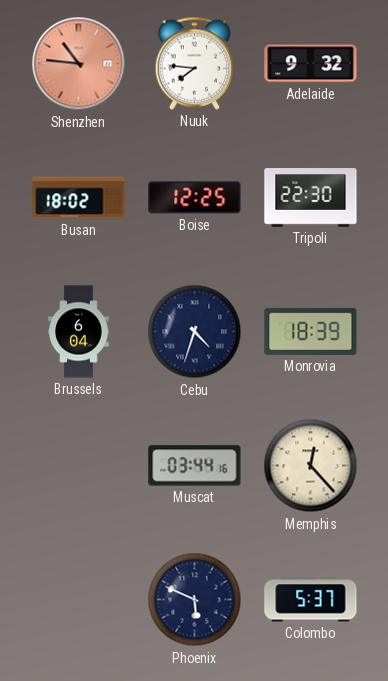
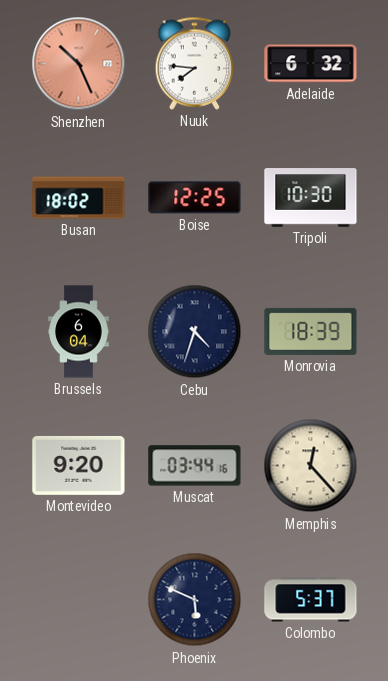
Shenzhen: 10:46 -> 10:26 (79, 64)
Adelaide: 9:32 -> 6:32 (311, 64)
Tripoli: 22:30 -> 10:30 (311, 198)
Montevideo: none -> 9:20 (79, 465)
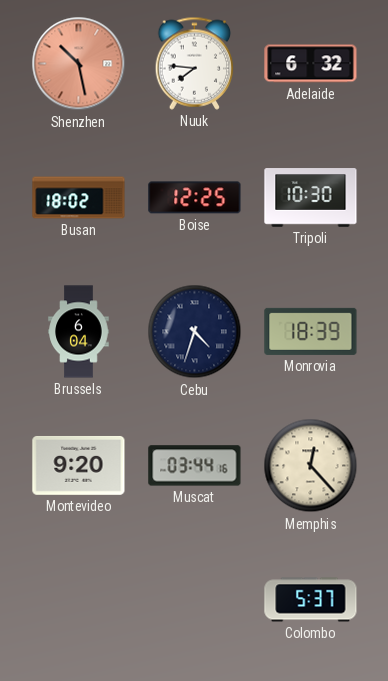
Shenzhen: 10:26 -> 10:28 (79, 64)
Phoenix: 5:49 -> none (195, 600)
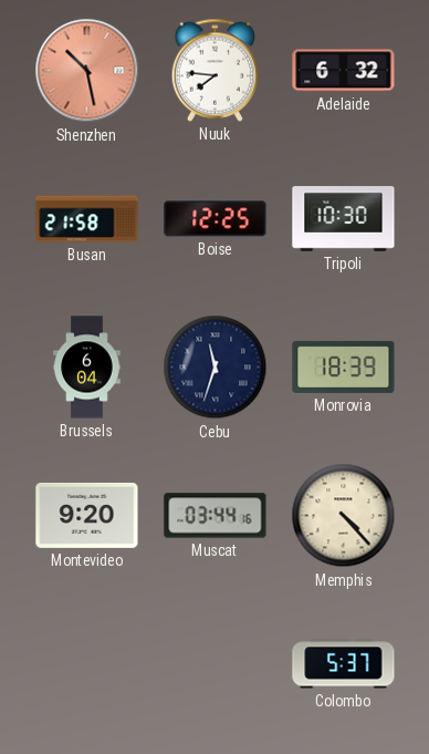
Busan: 18:02 -> 21:58 (87, 219)
Cebu: 4:33 -> 11:33 (216, 368)
Memphis: 12:23 -> 4:23 (344, 516)
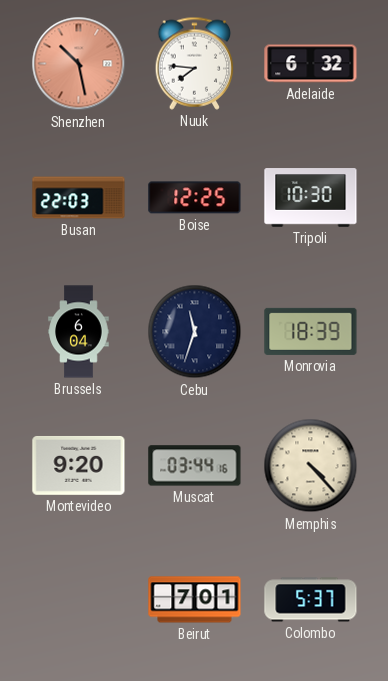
Busan: 21:58 -> 22:03 (79, 198)
Beirut: none -> 7:01 (195, 600)
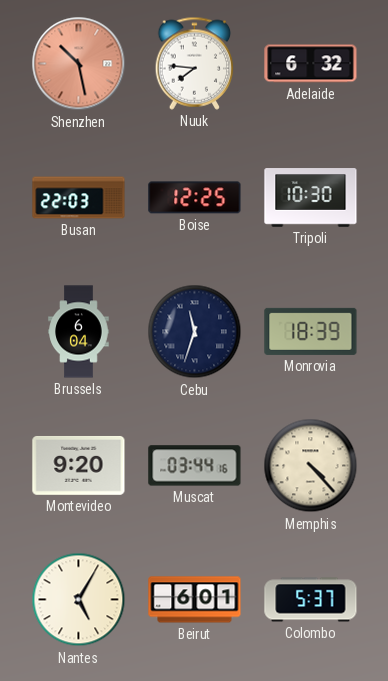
Nantes: none -> 5:05 (79, 600)
Beirut: 7:01 -> 6:01 (195, 600)
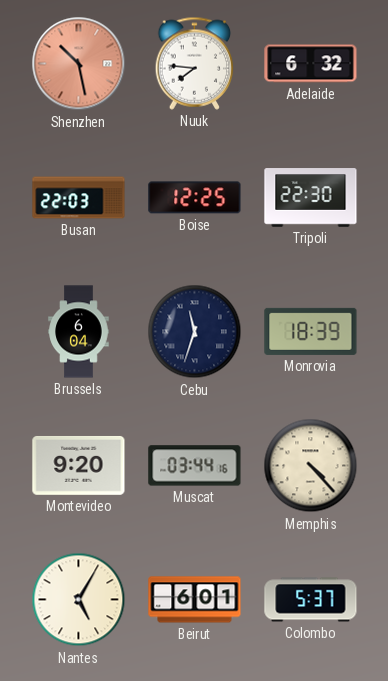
Tripoli: 10:30 -> 22:30 (311, 198)
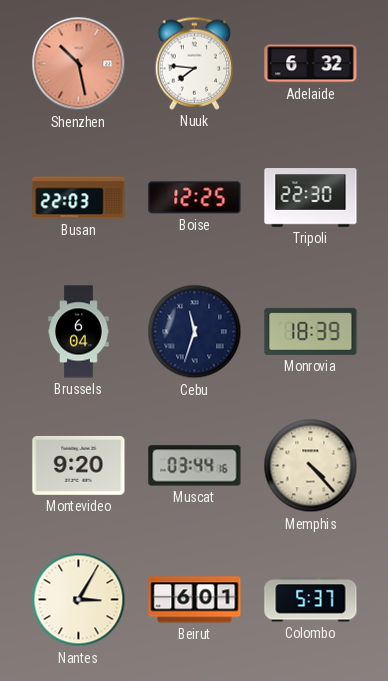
Nantes: 5:05 -> 3:05 (79, 600)
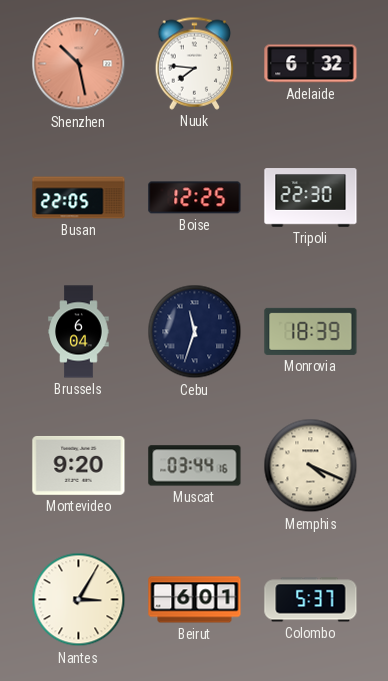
Busan: 22:03 -> 22:05 (79, 198)
Memphis: 4:23 -> 4:19 (311, 466)
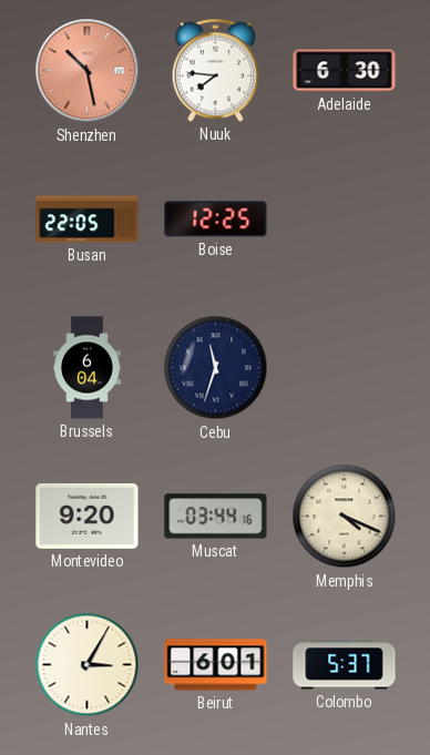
Adelaide: 6:32 -> 6:30 (345, 71)
Tripoli: 22:30 -> none (311, 198)
Monrovia: 18:39 -> none (311, 331)
